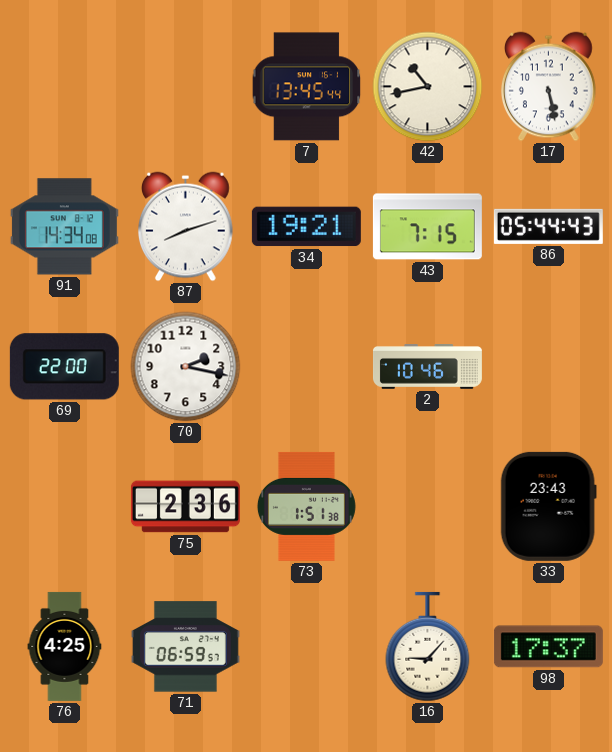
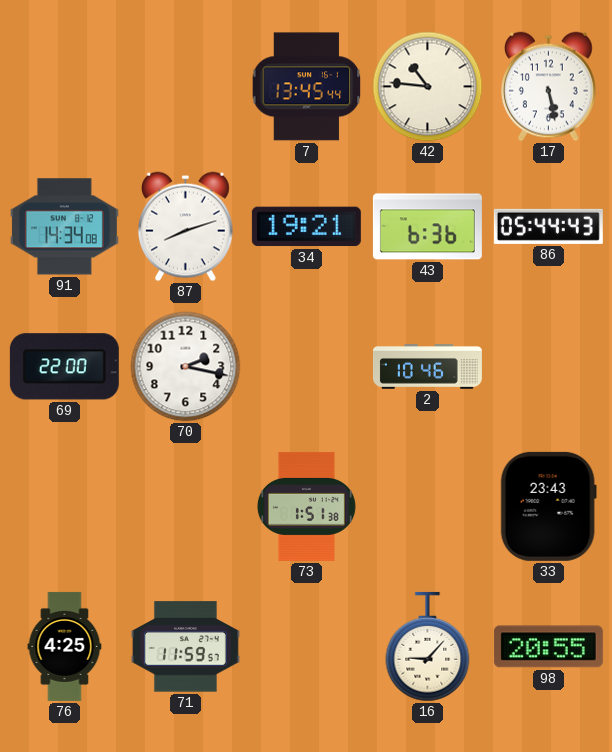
42: 10:43 -> 10:46 (428, 87)
43: 7:15 -> 6:36 (427, 227)
75: 2:36 -> none (185, 507)
71: 06:59 -> 11:59 (185, 647)
98: 17:37 -> 20:55 (548, 647)
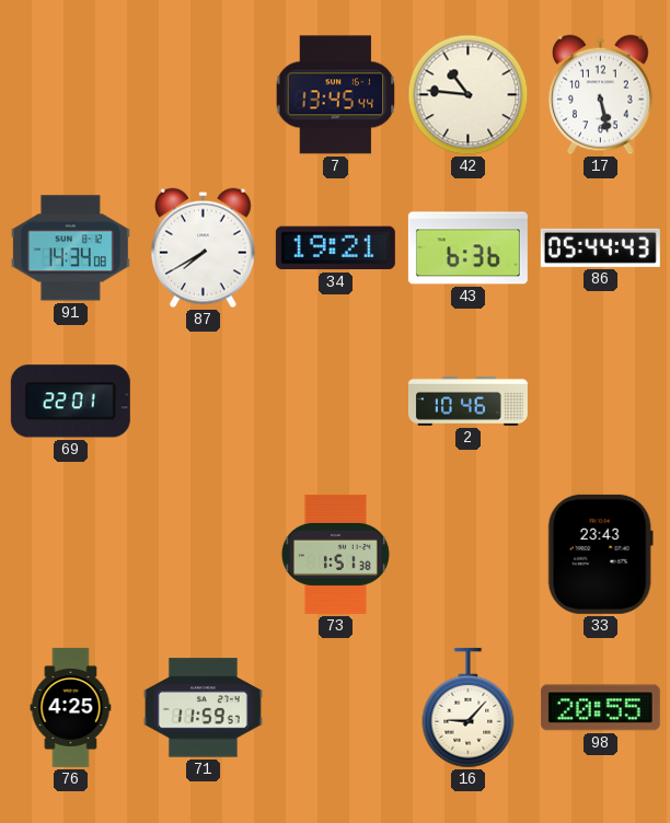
87: 8:12 -> 7:40 (204, 248)
69: 22:00 -> 22:01 (70, 402)
70: 2:17 -> none (186, 367)
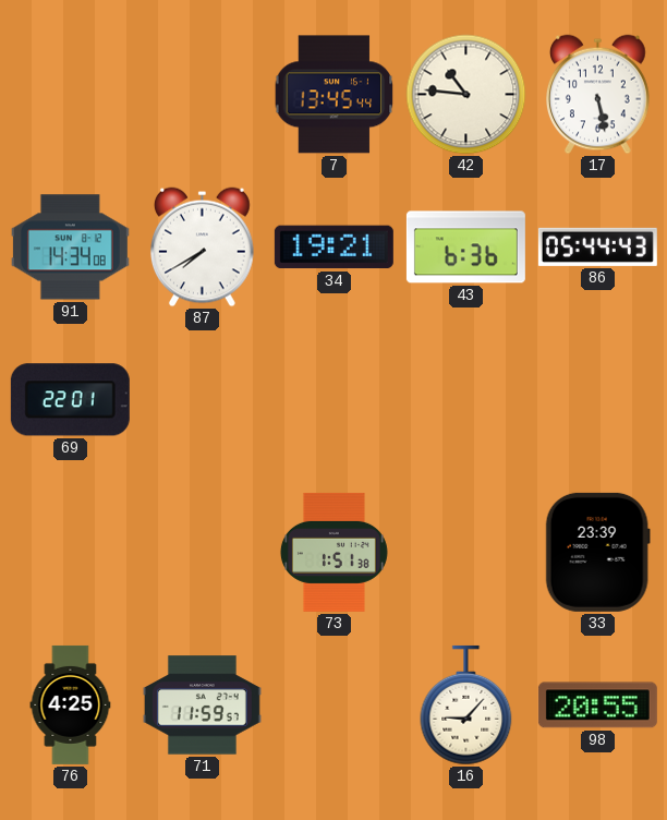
2: 10:46 -> none (467, 402)
33: 23:43 -> 23:39 (597, 552)
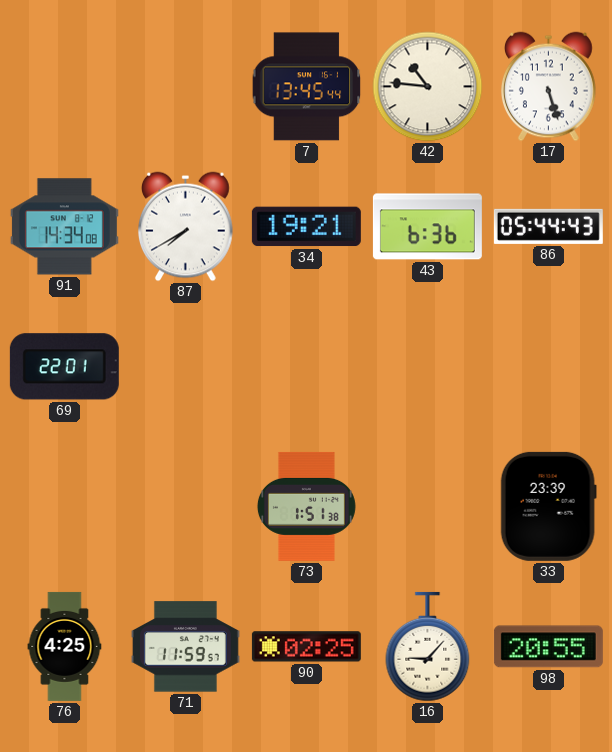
17: 5:28 -> 5:27 (549, 87)
90: none -> 02:25 (306, 647)
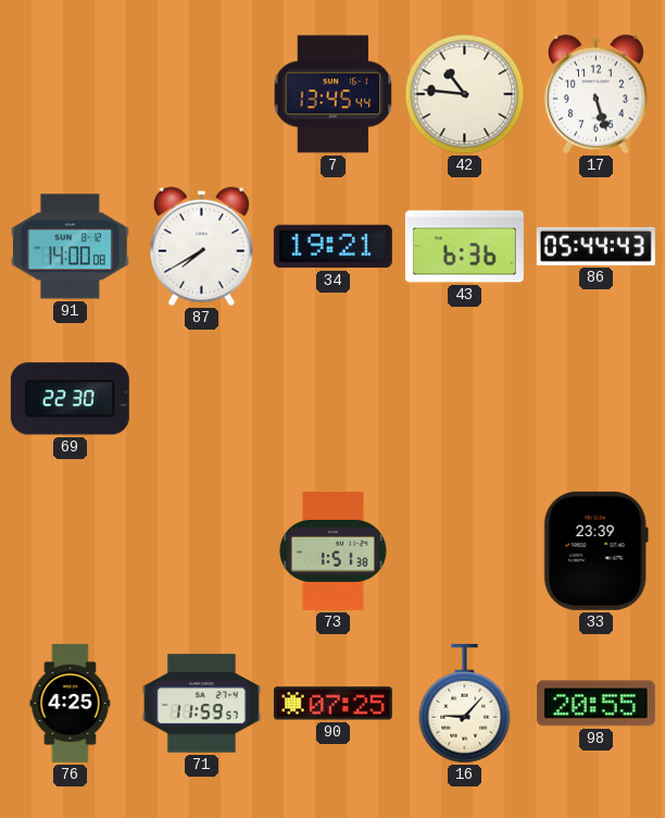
91: 14:34 -> 14:00 (70, 247)
69: 22:01 -> 22:30 (70, 399)
90: 02:25 -> 07:25 (332, 704)
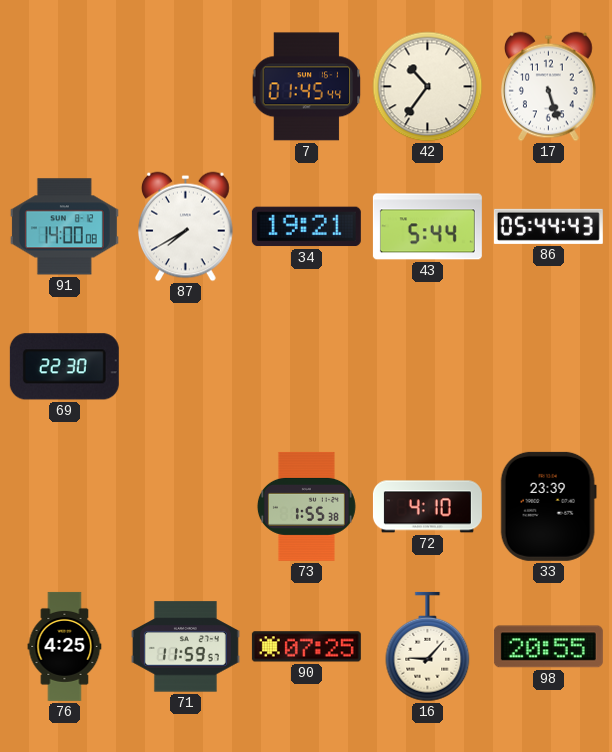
7: 13:45 -> 01:45 (307, 87)
42: 10:46 -> 10:36 (428, 87)
43: 6:36 -> 5:44 (427, 227)
73: 1:51 -> 1:55 (306, 506)
72: none -> 4:10 (427, 507)
